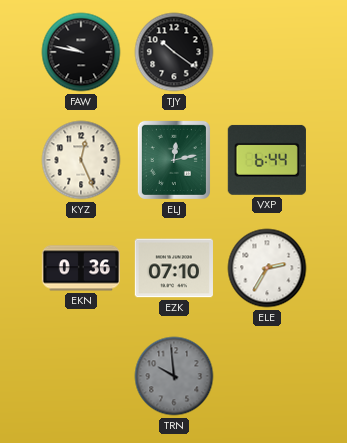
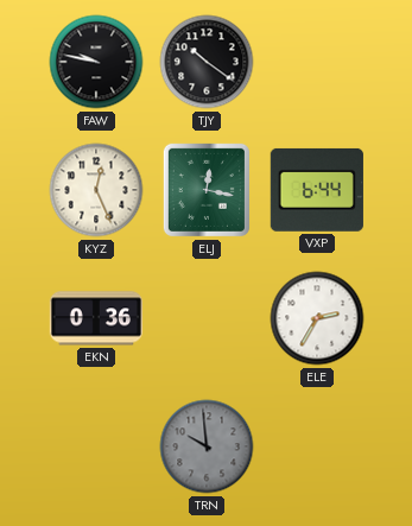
ELJ: 12:13 -> 12:17 (207, 190)
EZK: 07:10 -> none (174, 268)
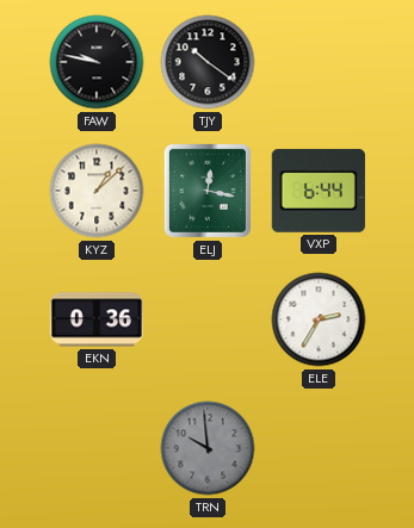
KYZ: 12:26 -> 1:08 (97, 191)
